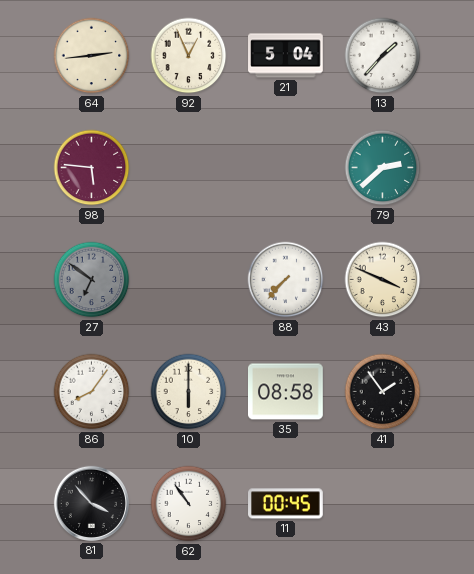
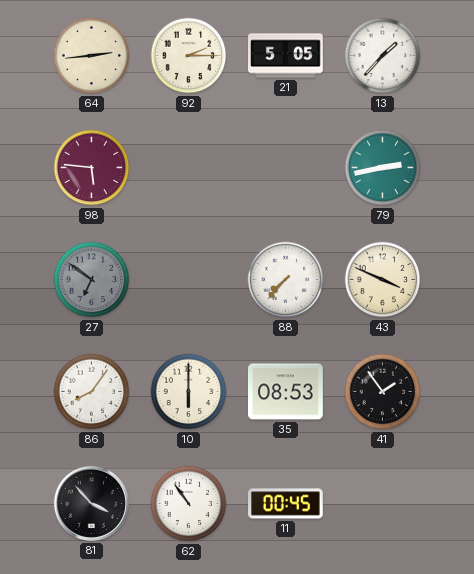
92: 12:56 -> 2:15 (189, 56)
21: 5:04 -> 5:05 (286, 56)
79: 2:38 -> 2:43 (383, 168)
35: 08:58 -> 08:53 (286, 392)
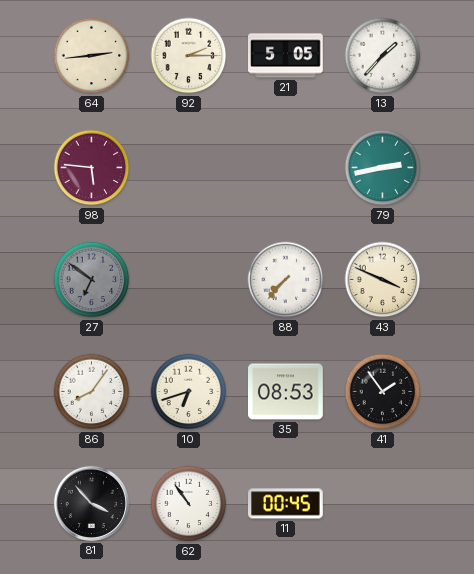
10: 6:00 -> 6:42 (189, 392)
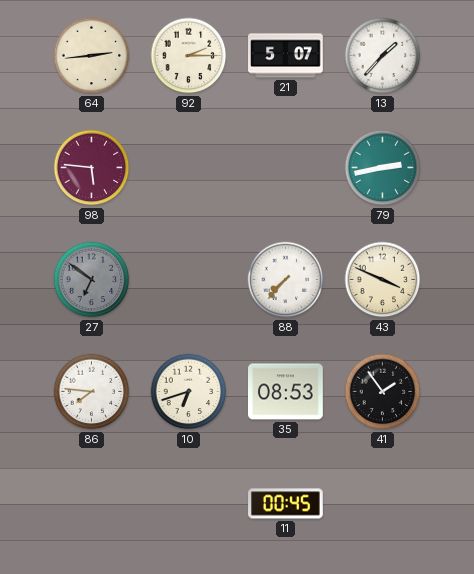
21: 5:05 -> 5:07 (286, 56)
86: 8:06 -> 7:46 (92, 392)
81: 3:53 -> none (91, 503)
62: 10:54 -> none (189, 504)
